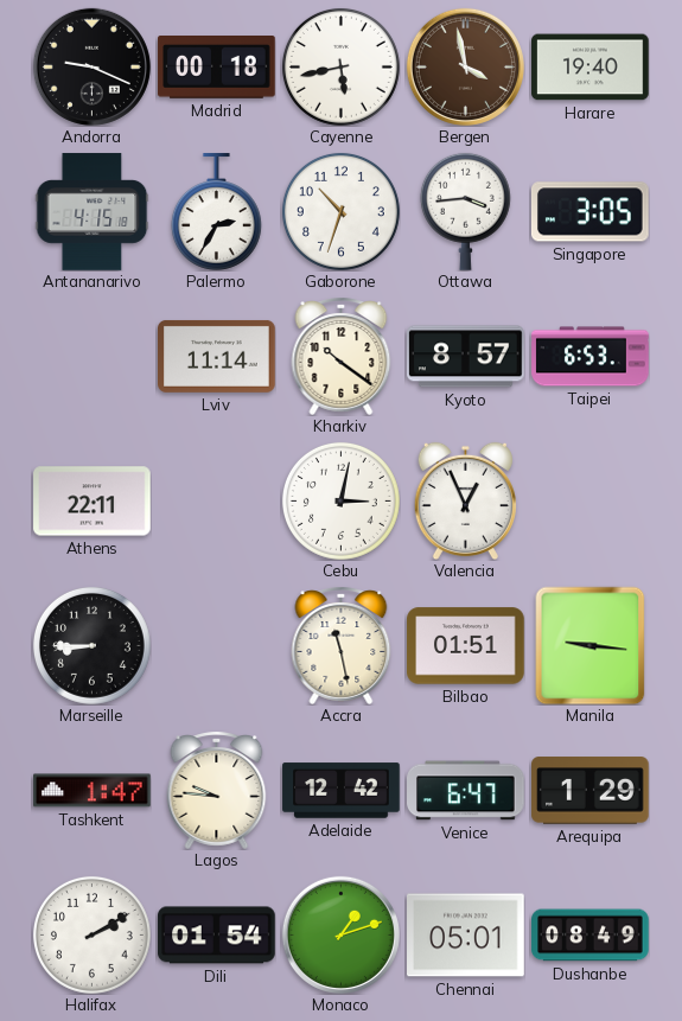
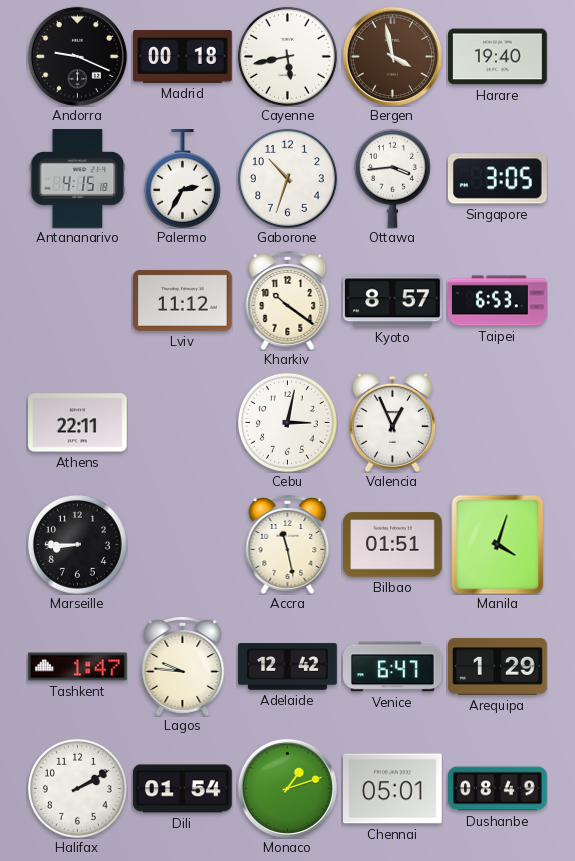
Lviv: 11:14 -> 11:12 (183, 300)
Manila: 9:16 -> 4:03 (498, 544)
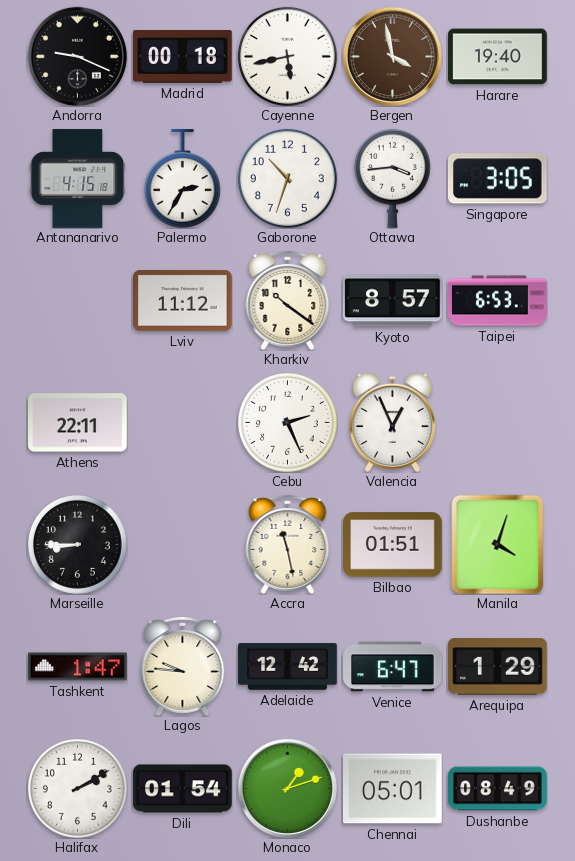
Cebu: 3:02 -> 2:26 (287, 422)
